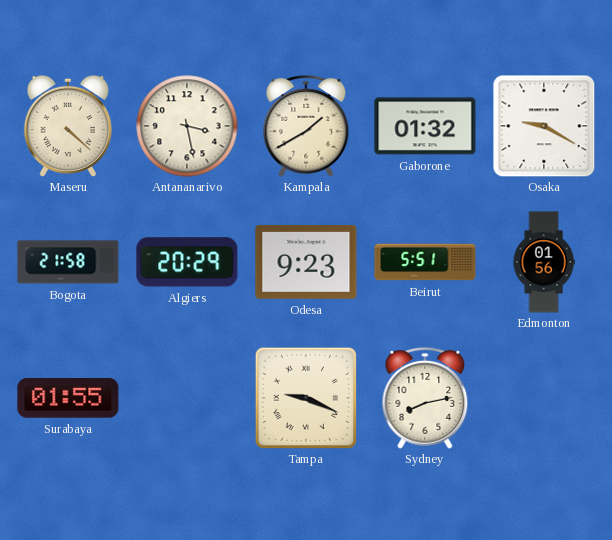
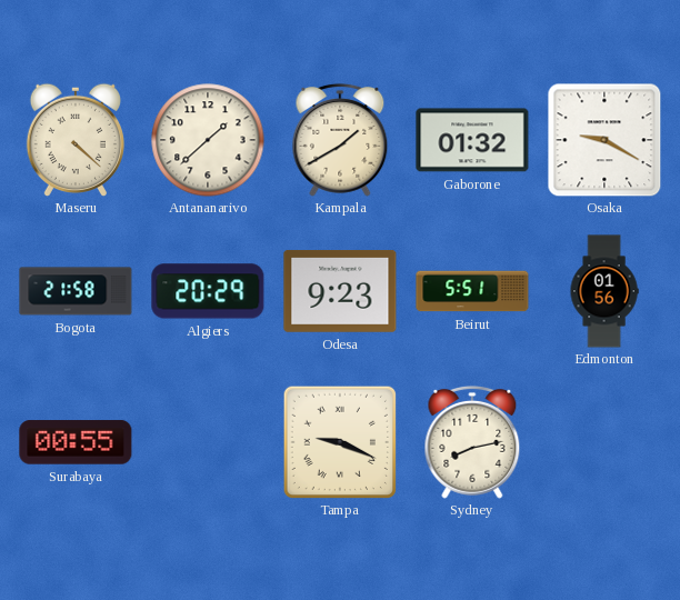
Antananarivo: 3:28 -> 1:38 (208, 140)
Surabaya: 01:55 -> 00:55 (76, 442)
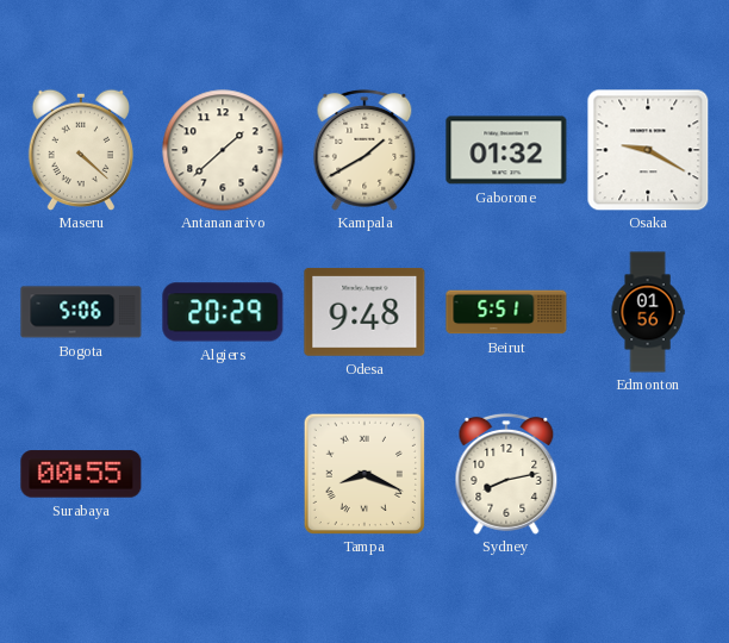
Bogota: 21:58 -> 5:06 (81, 312)
Odesa: 9:23 -> 9:48 (364, 313)
Tampa: 9:19 -> 8:19 (363, 473)
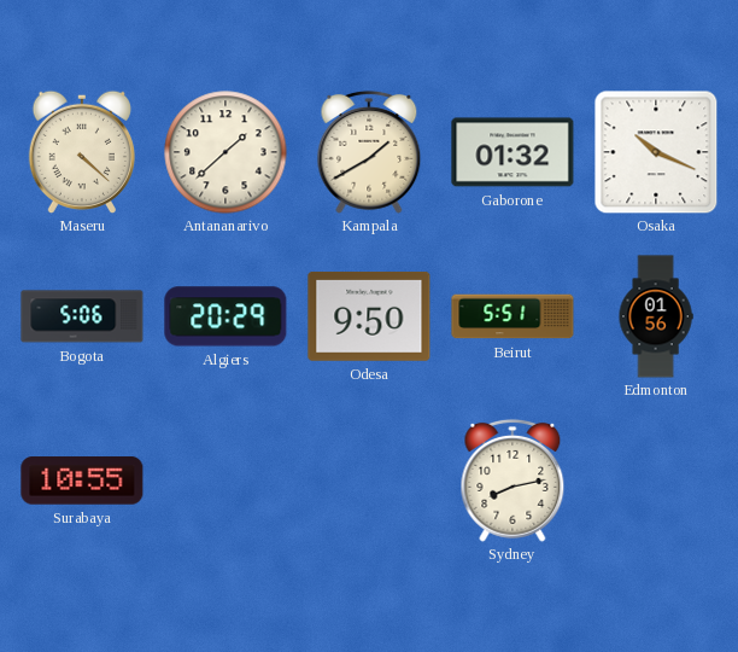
Osaka: 9:20 -> 10:19 (656, 152)
Odesa: 9:48 -> 9:50 (369, 318)
Surabaya: 00:55 -> 10:55 (82, 481)
Tampa: 8:19 -> none (363, 473)
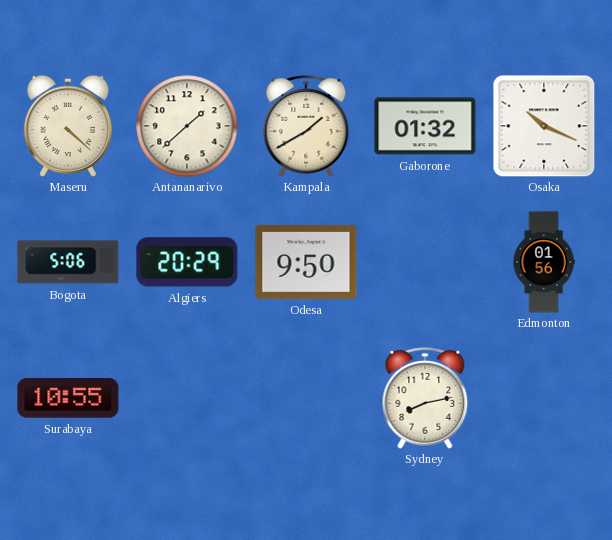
Beirut: 5:51 -> none (512, 316)
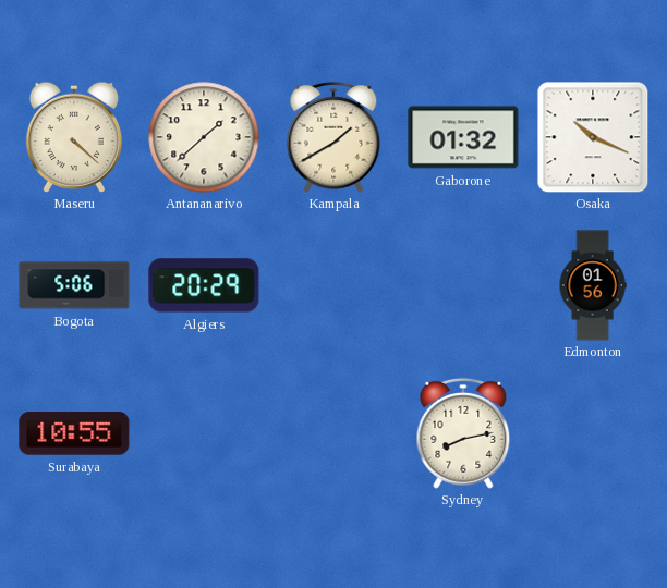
Odesa: 9:50 -> none (306, 263)
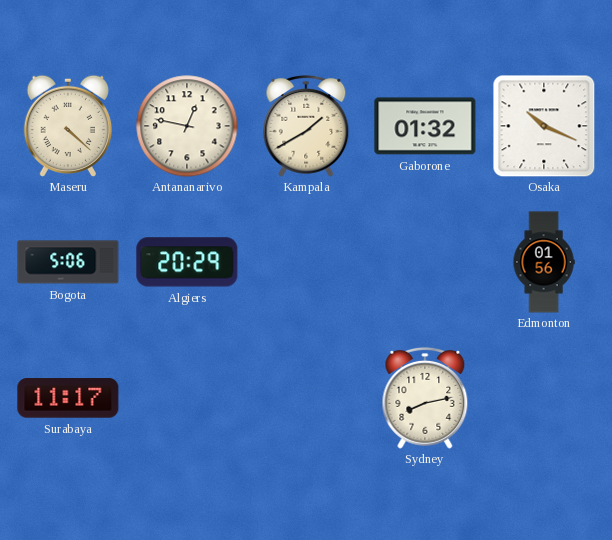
Antananarivo: 1:38 -> 12:47 (187, 126)
Surabaya: 10:55 -> 11:17 (68, 398)
